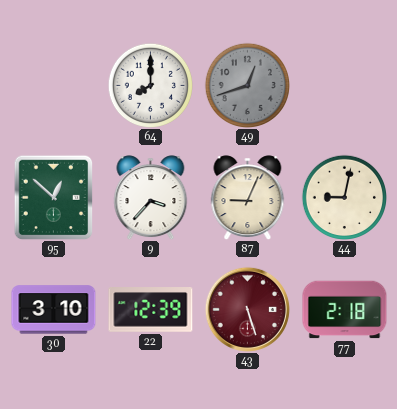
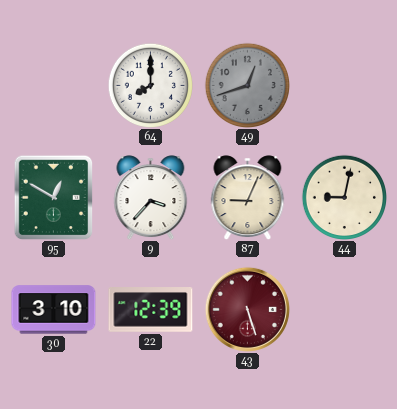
95: 12:52 -> 12:50 (54, 197)
77: 2:18 -> none (345, 310)
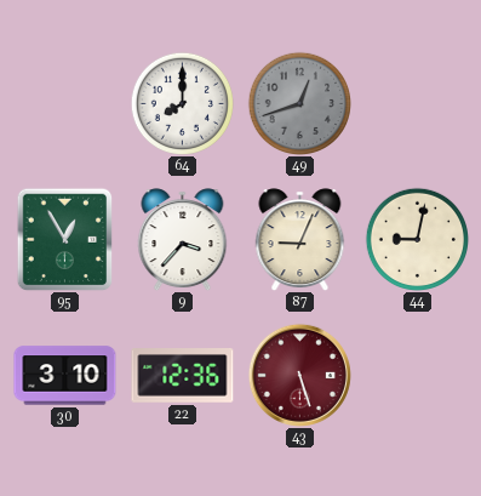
95: 12:50 -> 12:55 (65, 239)
22: 12:39 -> 12:36 (183, 376)
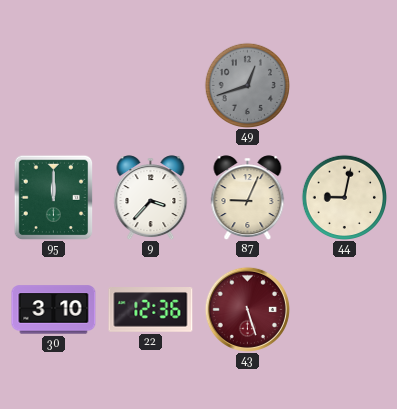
64: 8:00 -> none (182, 103)
95: 12:55 -> 12:00 (54, 197)
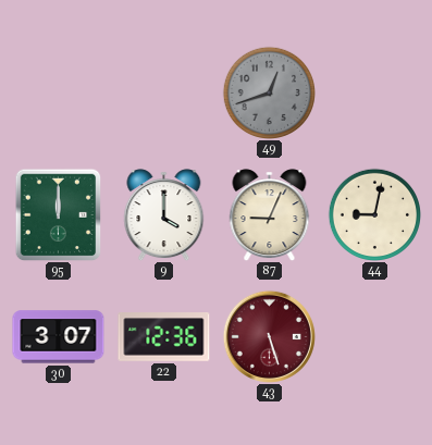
9: 3:37 -> 4:00 (164, 215)
30: 3:10 -> 3:07 (59, 337)
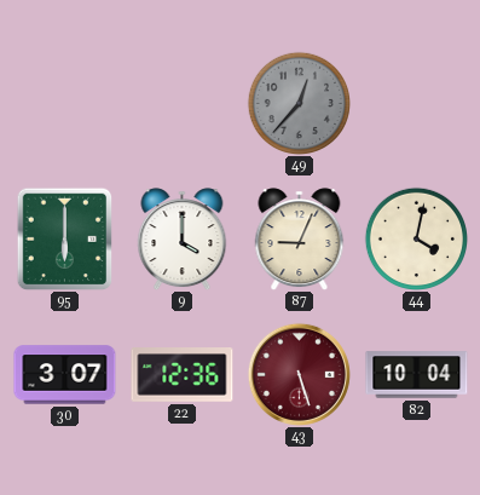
49: 12:42 -> 12:37 (299, 103)
95: 12:00 -> 6:00 (65, 238)
44: 9:02 -> 4:02 (416, 238)
82: none -> 10:04 (417, 375)
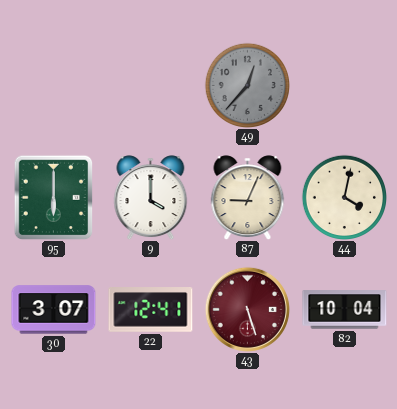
22: 12:36 -> 12:41 (151, 310)
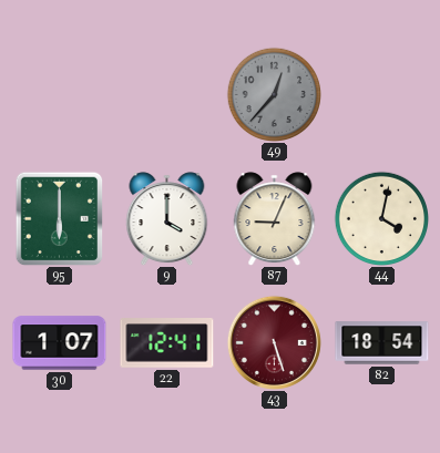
30: 3:07 -> 1:07 (60, 343)
82: 10:04 -> 18:54 (382, 343)
